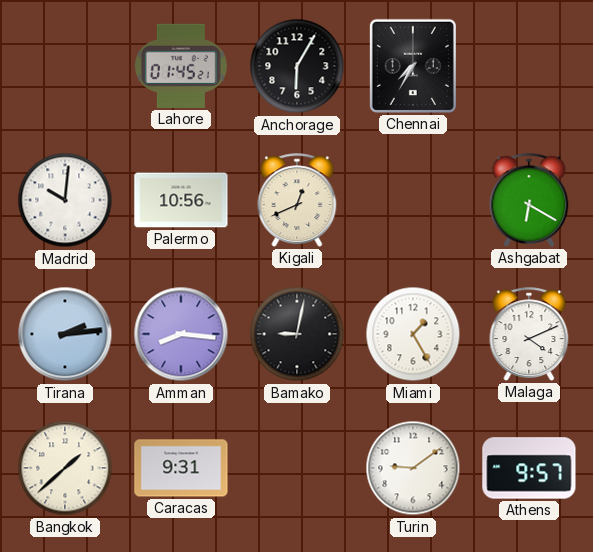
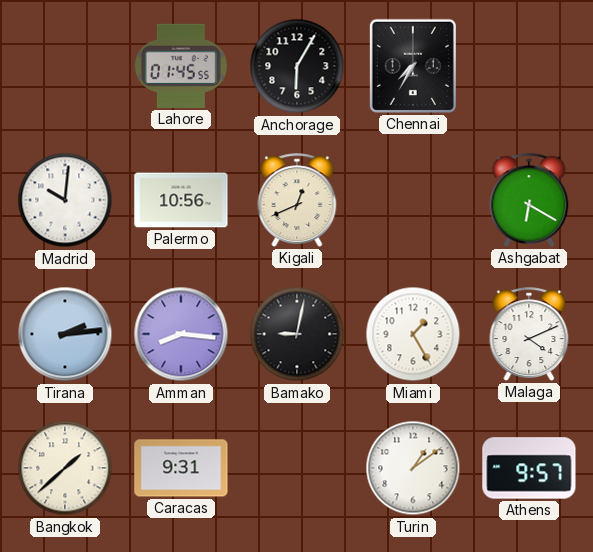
Lahore: 01:45:21 -> 01:45:55 (181, 66)
Turin: 9:09 -> 1:09 (413, 468)
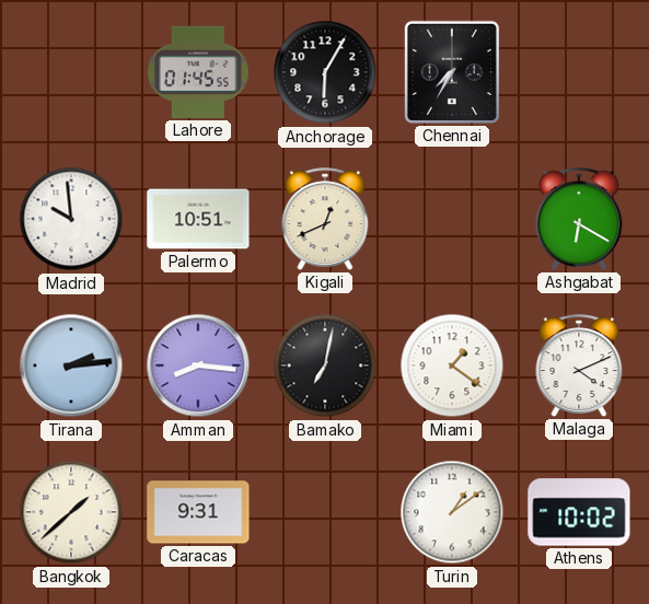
Madrid: 10:01 -> 9:59 (71, 219)
Palermo: 10:56 -> 10:51 (198, 219)
Bamako: 9:02 -> 7:02 (325, 365)
Miami: 1:25 -> 1:21 (452, 365)
Athens: 9:57 -> 10:02 (579, 512)
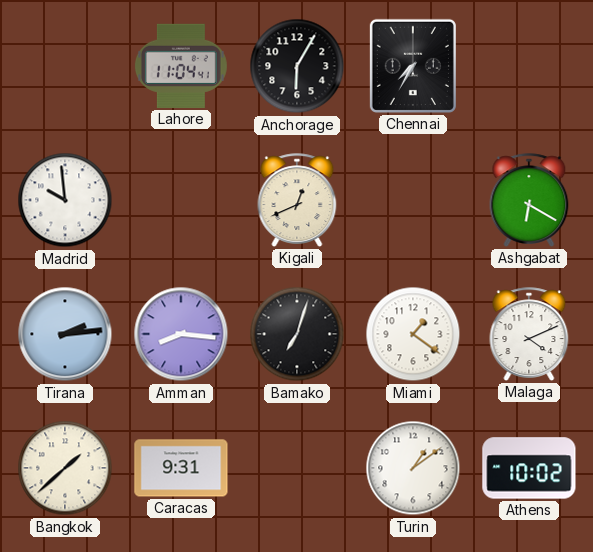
Lahore: 01:45 -> 11:04 (181, 66)
Palermo: 10:51 -> none (198, 219)
Bamako: 7:02 -> 7:03 (297, 334)
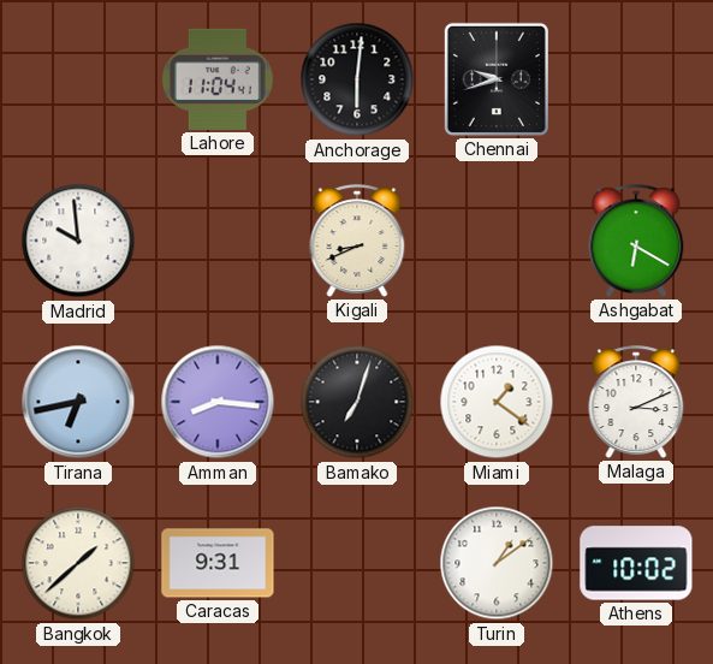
Anchorage: 6:05 -> 6:01 (357, 79)
Chennai: 7:35 -> 9:42 (497, 79)
Kigali: 12:41 -> 8:41 (357, 241)
Tirana: 2:14 -> 6:43 (78, 402)
Malaga: 4:11 -> 3:11 (636, 402)
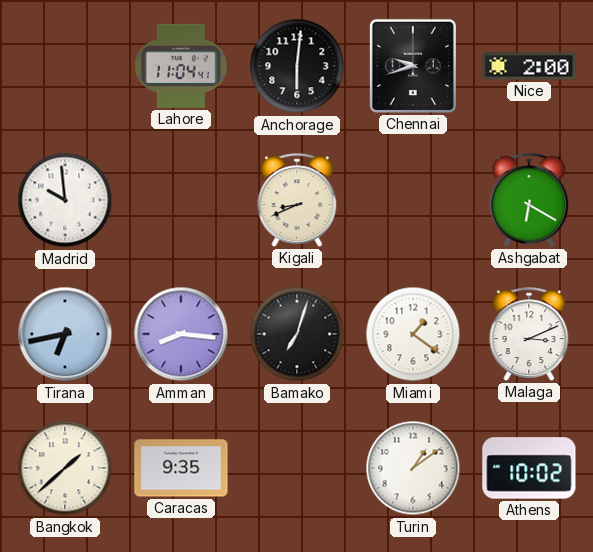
Nice: none -> 2:00 (529, 66)
Caracas: 9:31 -> 9:35 (181, 468)
